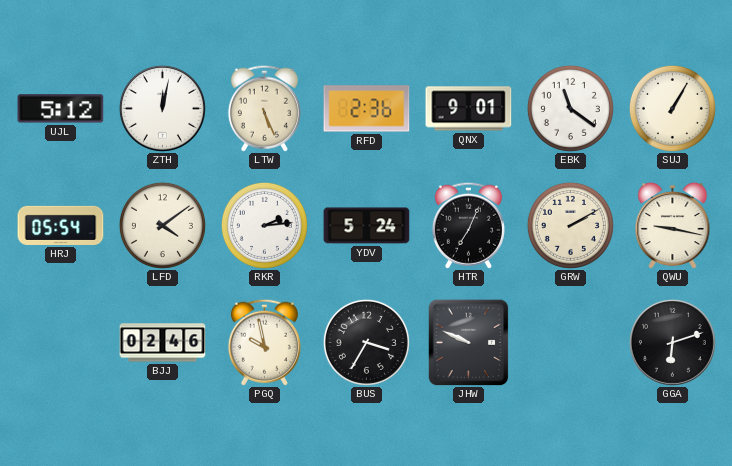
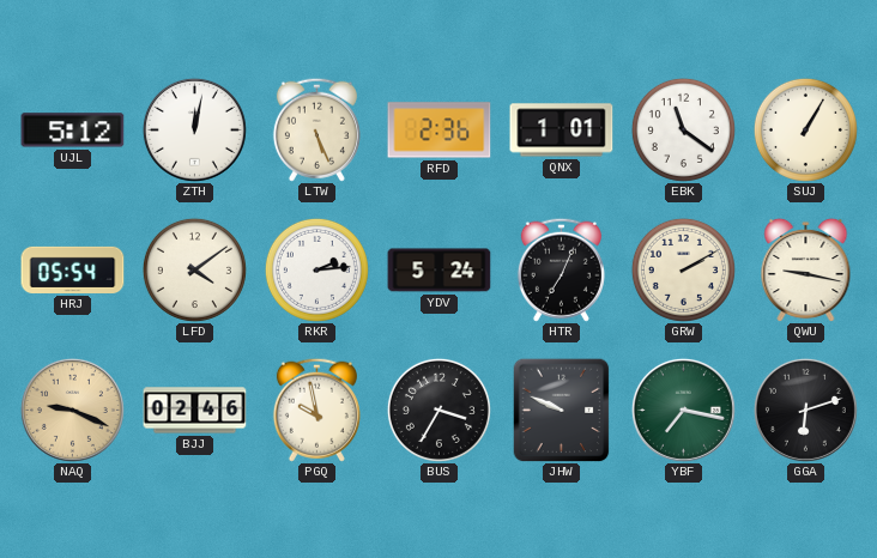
QNX: 9:01 -> 1:01 (562, 131)
NAQ: none -> 9:19 (72, 410)
YBF: none -> 7:17 (683, 410)
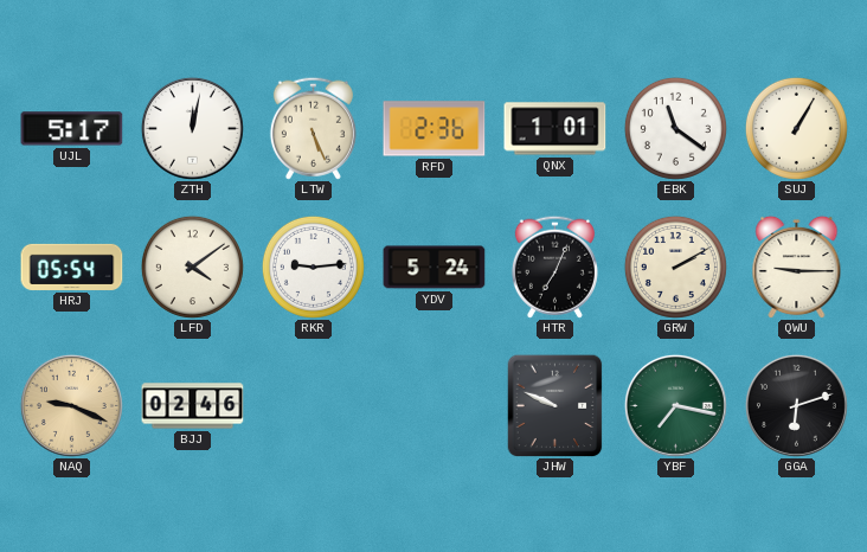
UJL: 5:12 -> 5:17 (72, 129)
RKR: 2:14 -> 9:14 (313, 267)
QWU: 9:17 -> 9:15 (797, 267)
PGQ: 9:58 -> none (316, 410)
BUS: 3:35 -> none (438, 410)
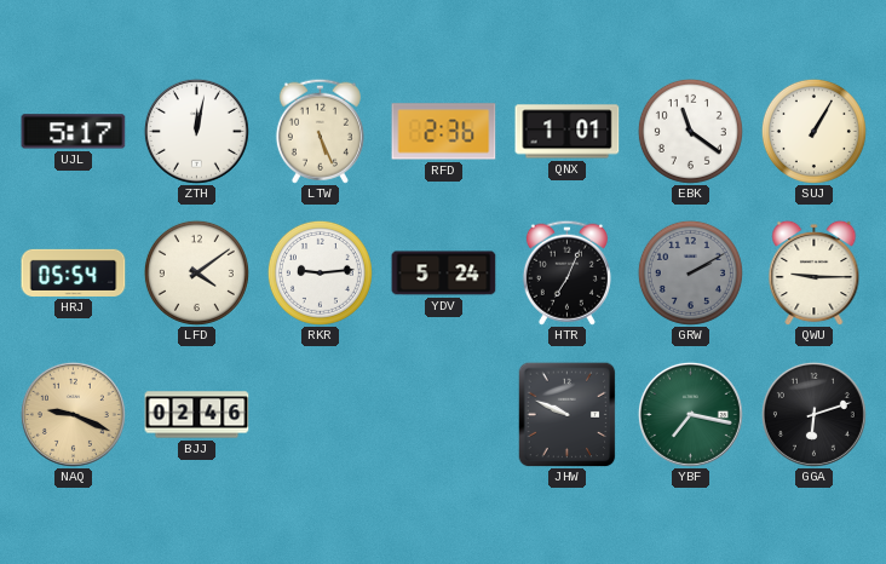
GRW dial: cream -> grey (690, 272)
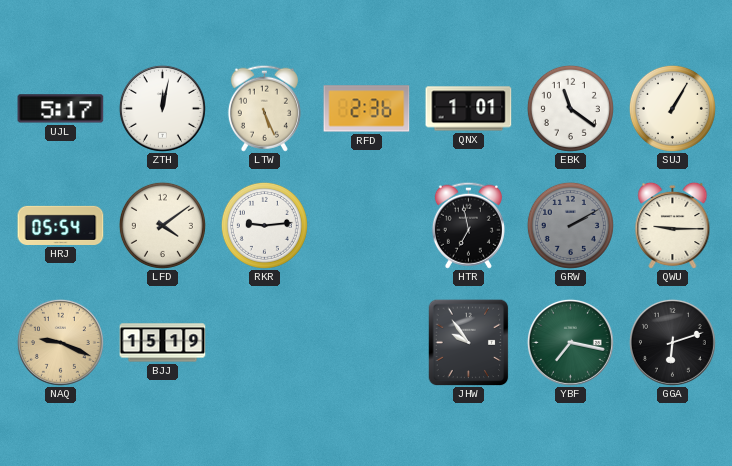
YDV: 5:24 -> none (444, 274)
HTR: 7:04 -> 6:58 (468, 225)
BJJ: 02:46 -> 15:19 (163, 343)
JHW: 9:49 -> 9:54 (469, 342)
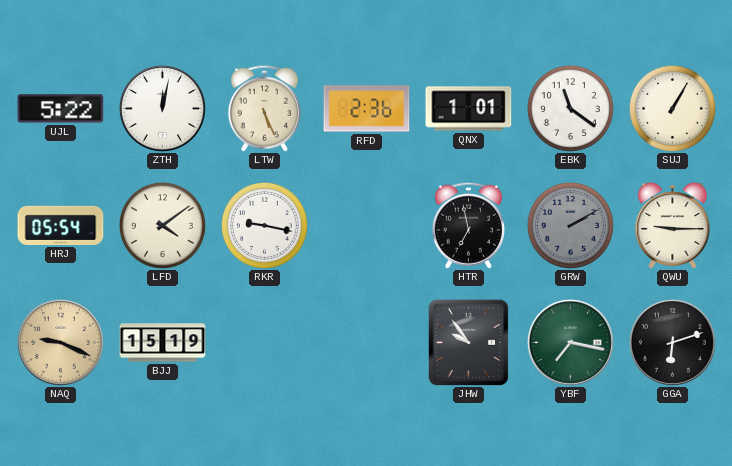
UJL: 5:17 -> 5:22 (61, 109)
RKR: 9:14 -> 9:17 (264, 225)
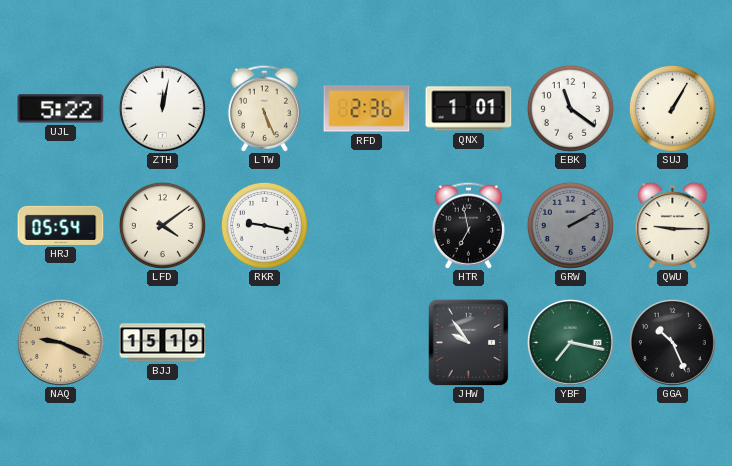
GGA: 6:12 -> 10:26 (672, 342)
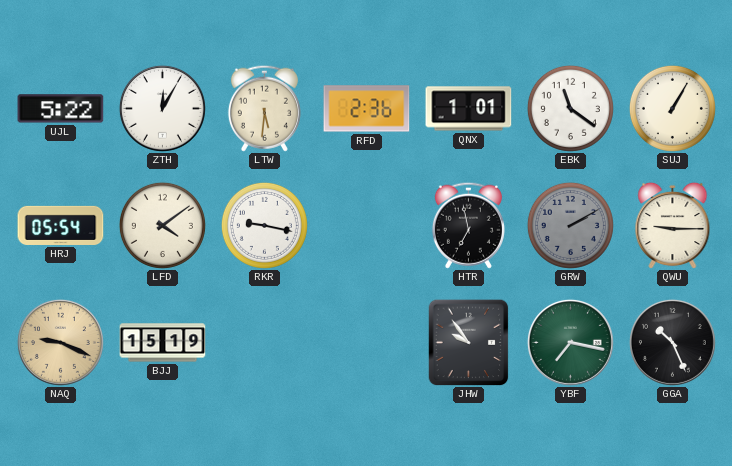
ZTH: 12:02 -> 12:05 (162, 108)
LTW: 5:26 -> 5:31 (264, 108)
